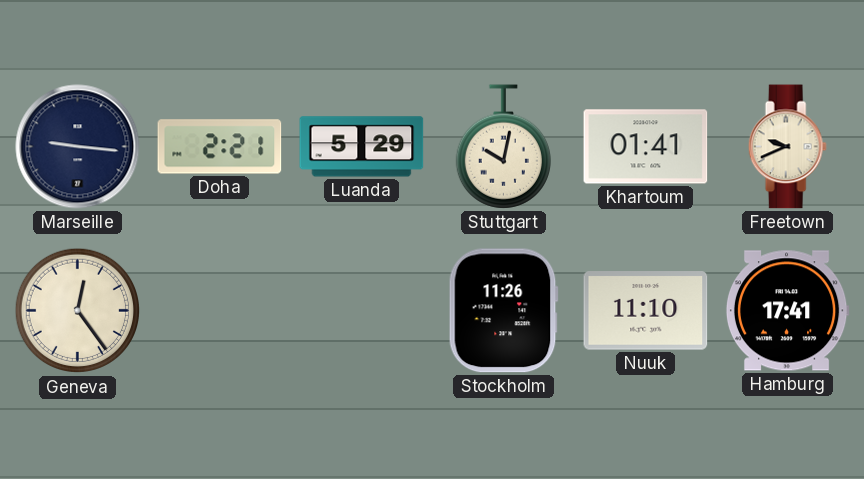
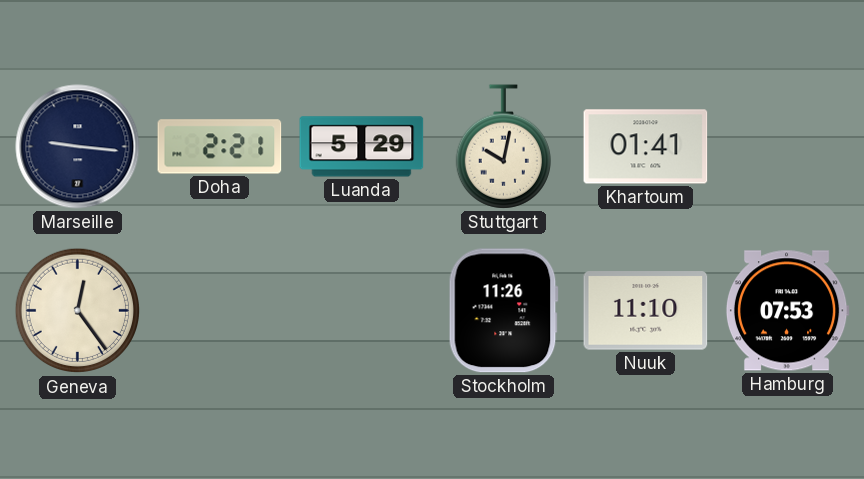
Freetown: 9:41 -> none (787, 147)
Hamburg: 17:41 -> 07:53 (787, 311)
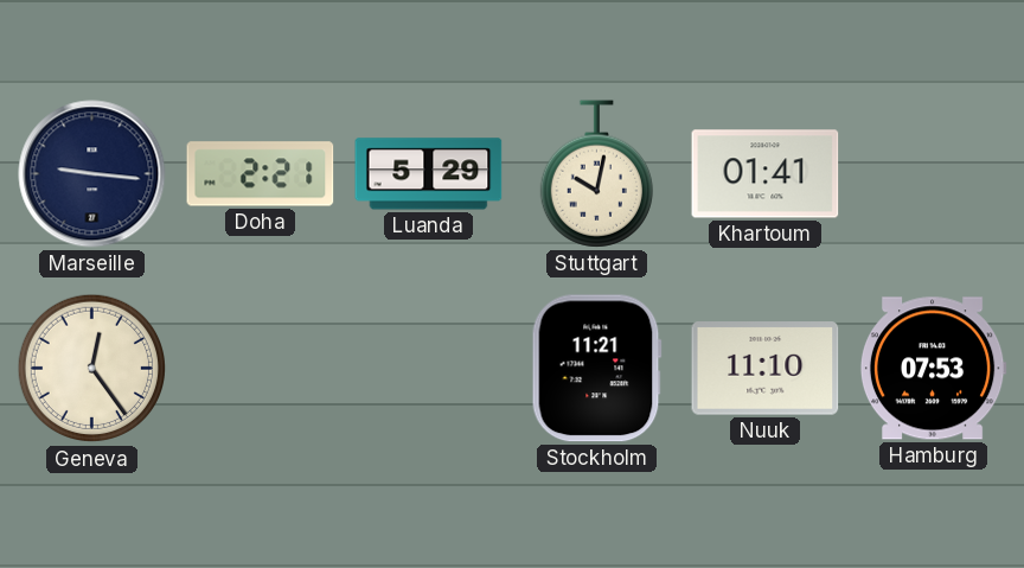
Stockholm: 11:26 -> 11:21 (596, 369)
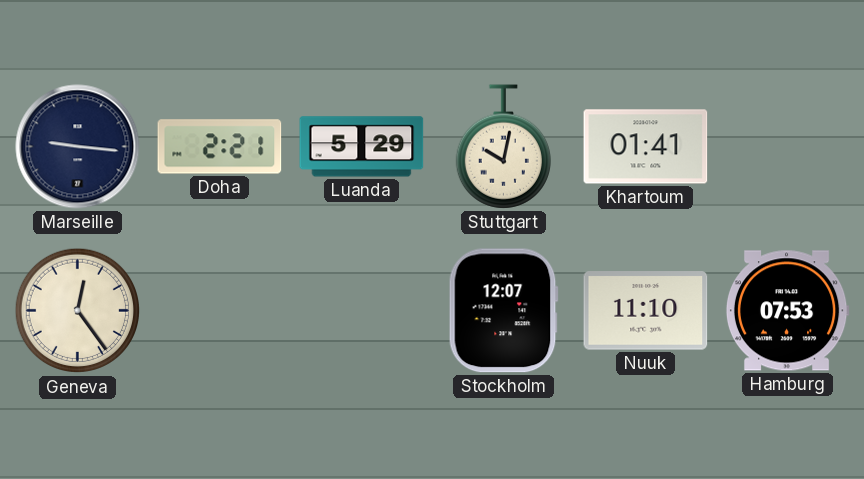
Stockholm: 11:21 -> 12:07 (503, 311)
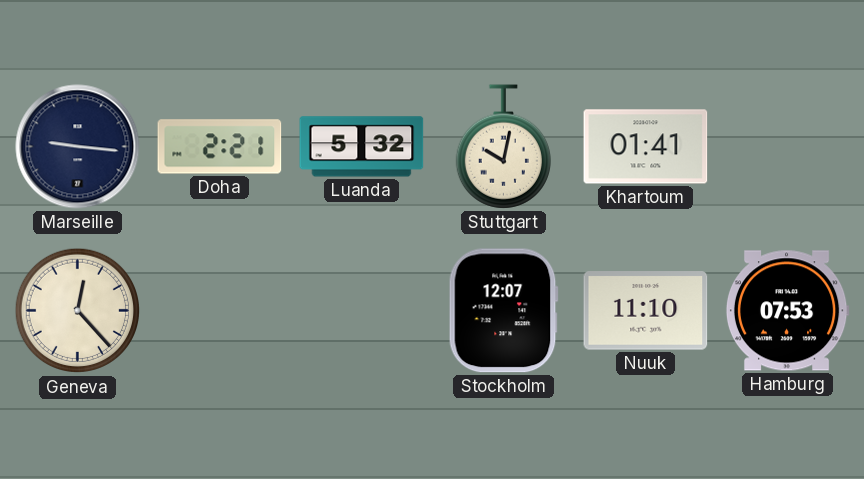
Luanda: 5:29 -> 5:32 (362, 147)
Geneva: 12:24 -> 12:23 (78, 311)
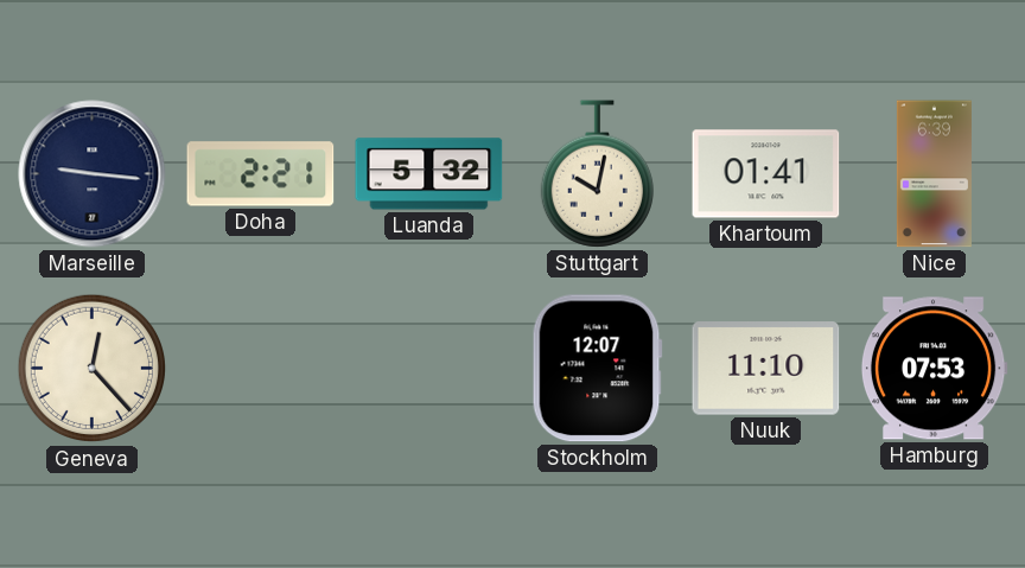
Nice: none -> 6:39 (934, 174)
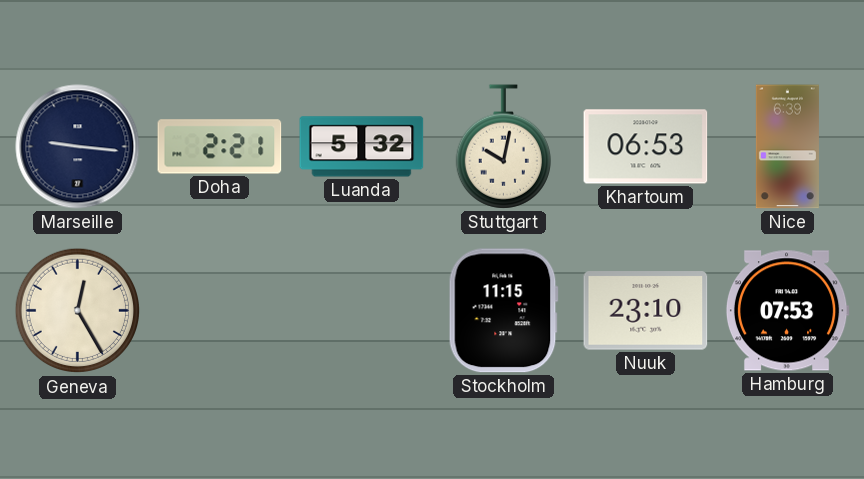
Khartoum: 01:41 -> 06:53 (646, 147)
Geneva: 12:23 -> 12:25 (78, 311)
Stockholm: 12:07 -> 11:15 (503, 311)
Nuuk: 11:10 -> 23:10 (646, 311)
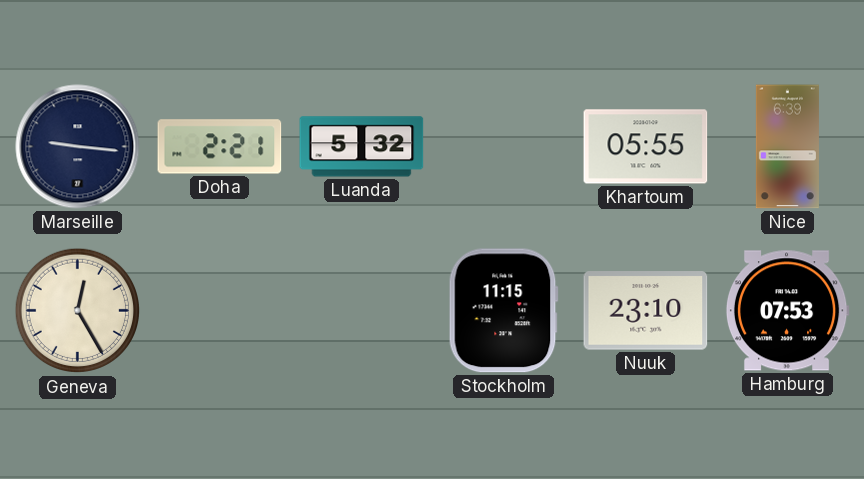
Stuttgart: 10:02 -> none (503, 147)
Khartoum: 06:53 -> 05:55 (646, 147)
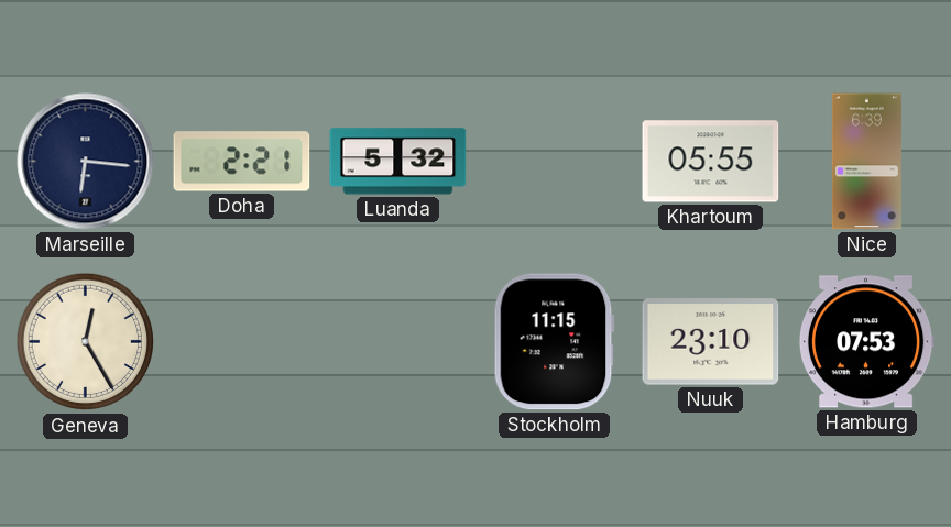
Marseille: 9:16 -> 6:16 (86, 162)
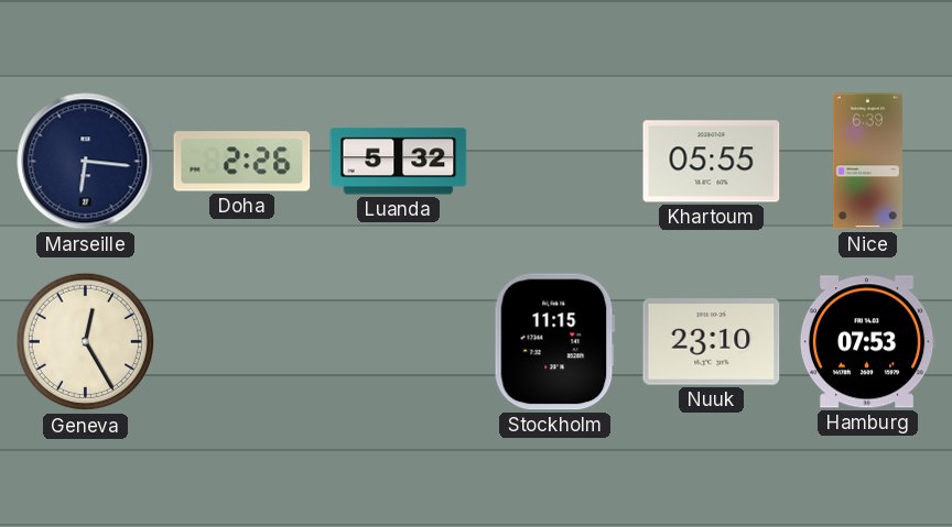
Doha: 2:21 -> 2:26 (242, 162)
